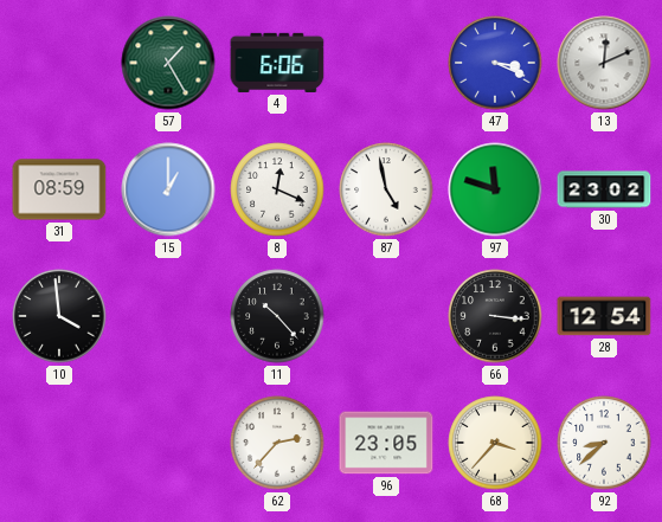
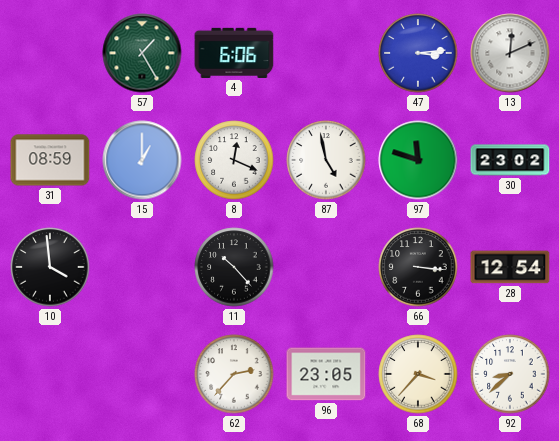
47: 3:19 -> 3:14 (418, 53)
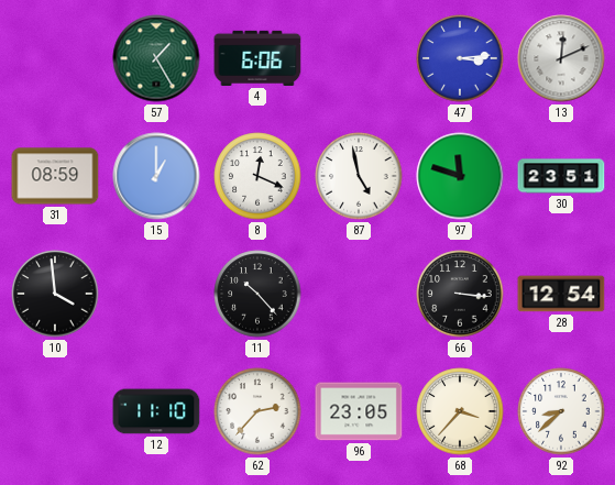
30: 23:02 -> 23:51 (561, 176)
12: none -> 11:10 (156, 411)
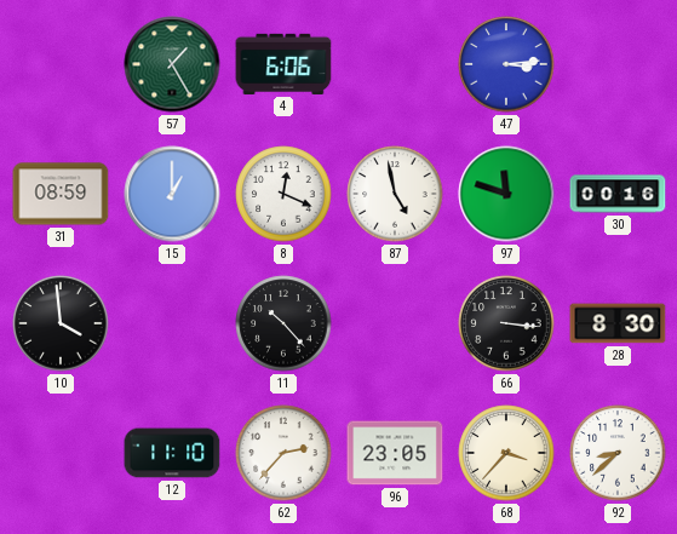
13: 12:11 -> none (561, 58)
30: 23:51 -> 00:16 (618, 194)
28: 12:54 -> 8:30 (618, 323)
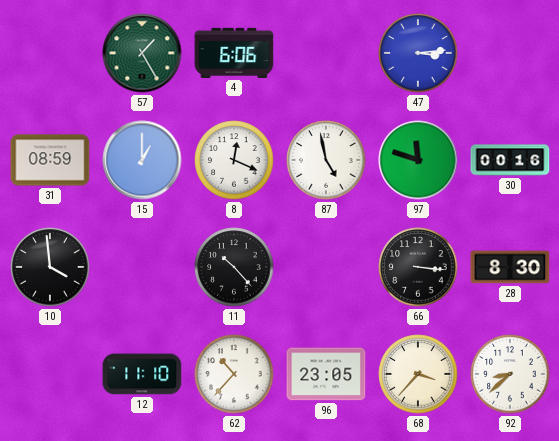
62: 2:37 -> 10:37 (234, 374)
